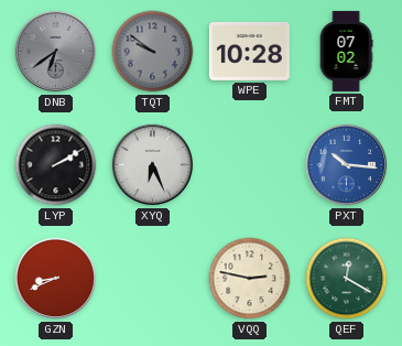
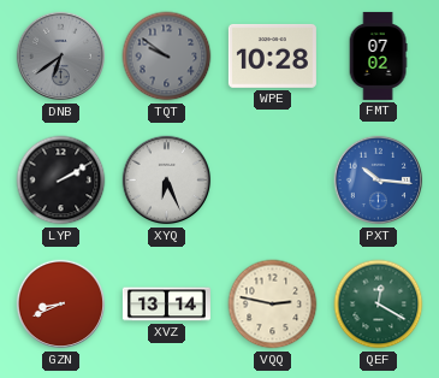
XVZ: none -> 13:14 (166, 305)
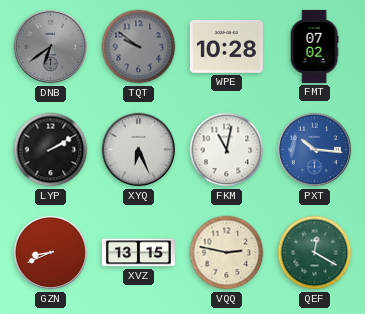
FKM: none -> 11:02 (227, 150)
XVZ: 13:14 -> 13:15 (138, 253)
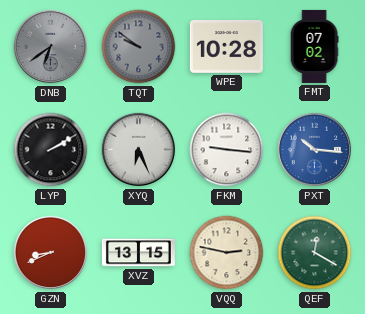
FKM: 11:02 -> 9:16 (227, 150)
